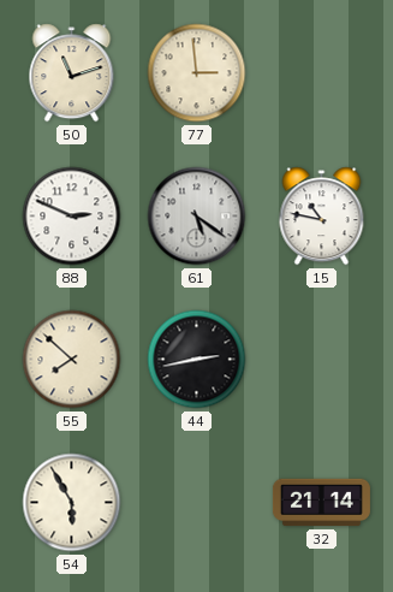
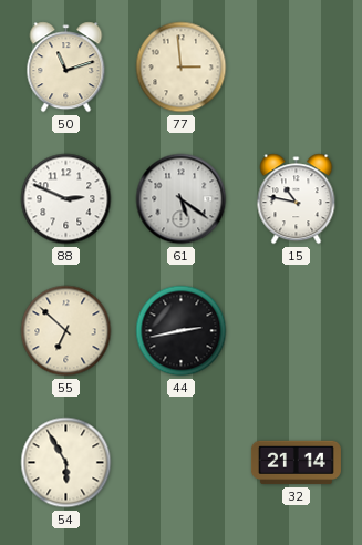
55: 7:52 -> 6:52 (66, 331)
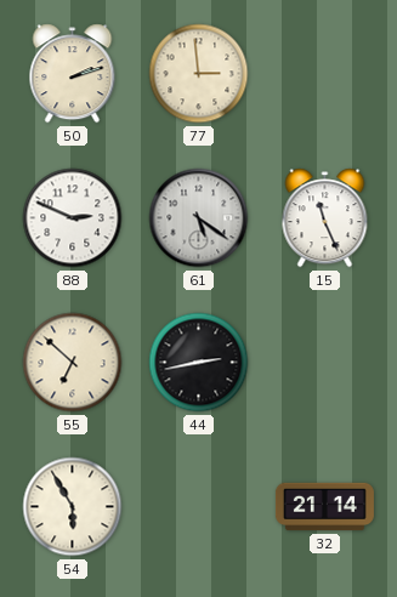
50: 11:12 -> 2:12 (73, 74)
15: 10:47 -> 11:26 (325, 218)
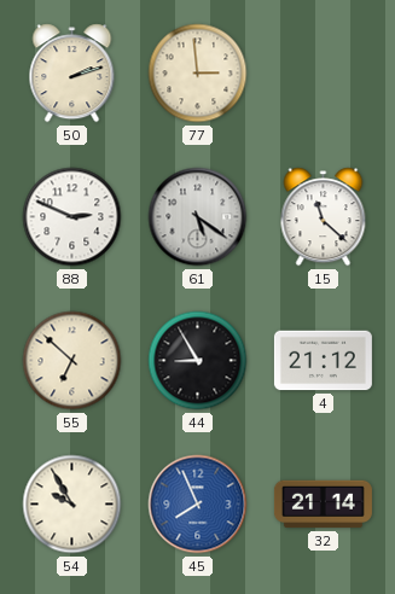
15: 11:26 -> 11:22 (324, 217)
44: 2:43 -> 8:55 (198, 361)
4: none -> 21:12 (323, 361)
54: 5:55 -> 9:55 (72, 505)
45: none -> 7:56 (198, 505)
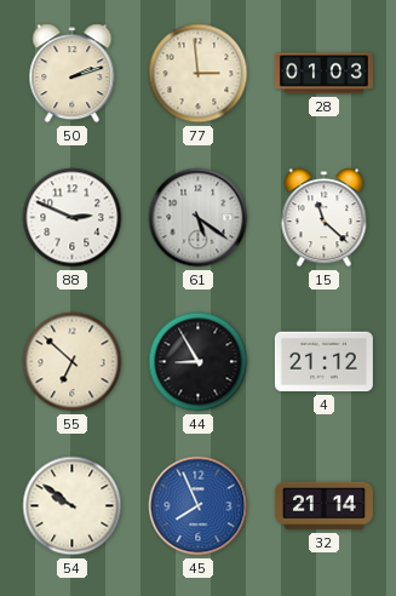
28: none -> 01:03 (323, 74)
54: 9:55 -> 9:51 (73, 506)
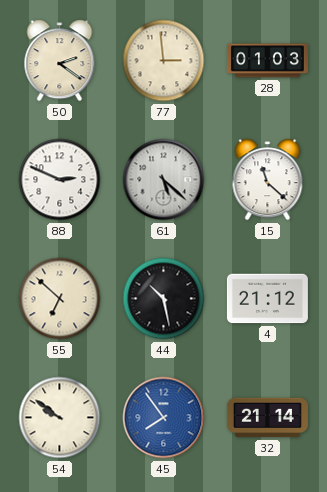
50: 2:12 -> 2:21 (60, 61)
61: 5:21 -> 5:22 (164, 180)
44: 8:55 -> 10:28 (164, 299)
45: 7:56 -> 7:54 (164, 418)
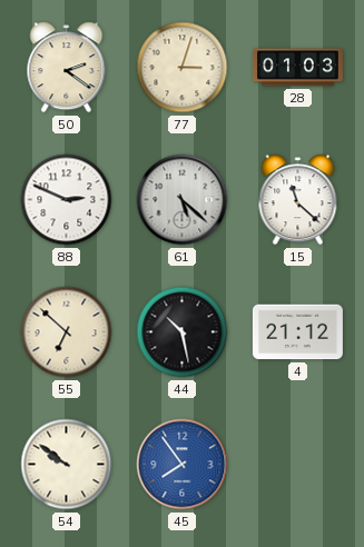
77: 2:59 -> 3:03 (183, 68)
32: 21:14 -> none (267, 418)
